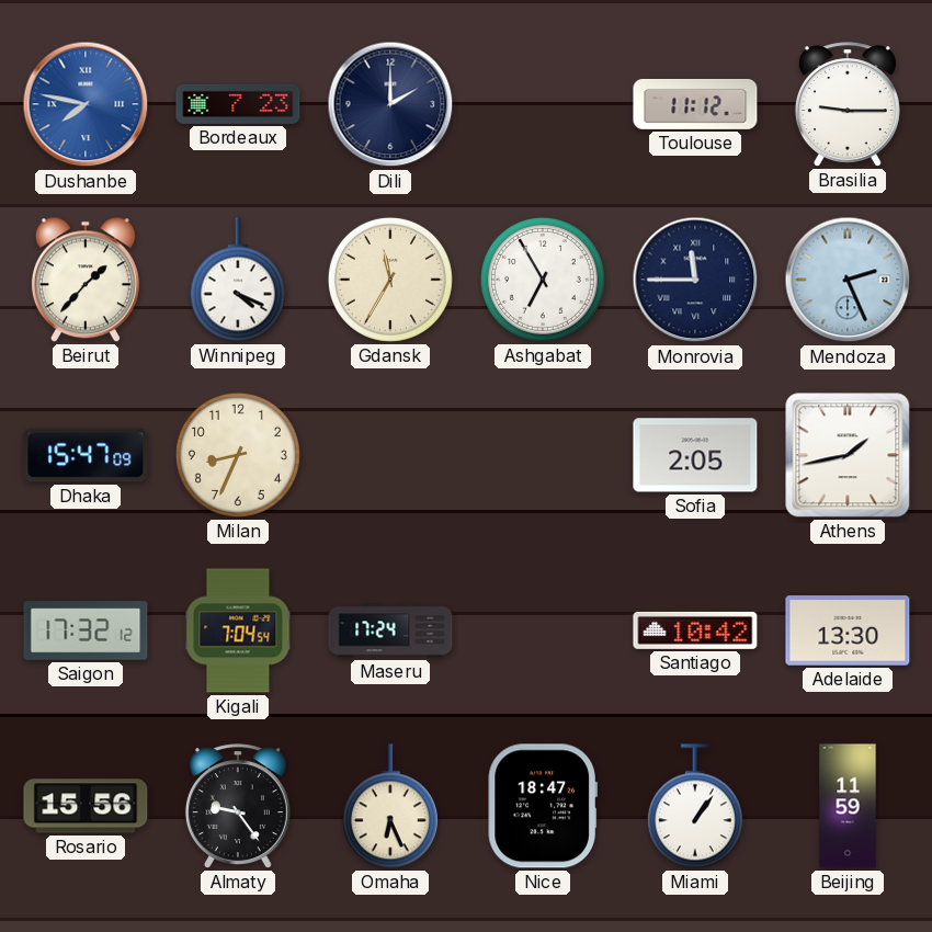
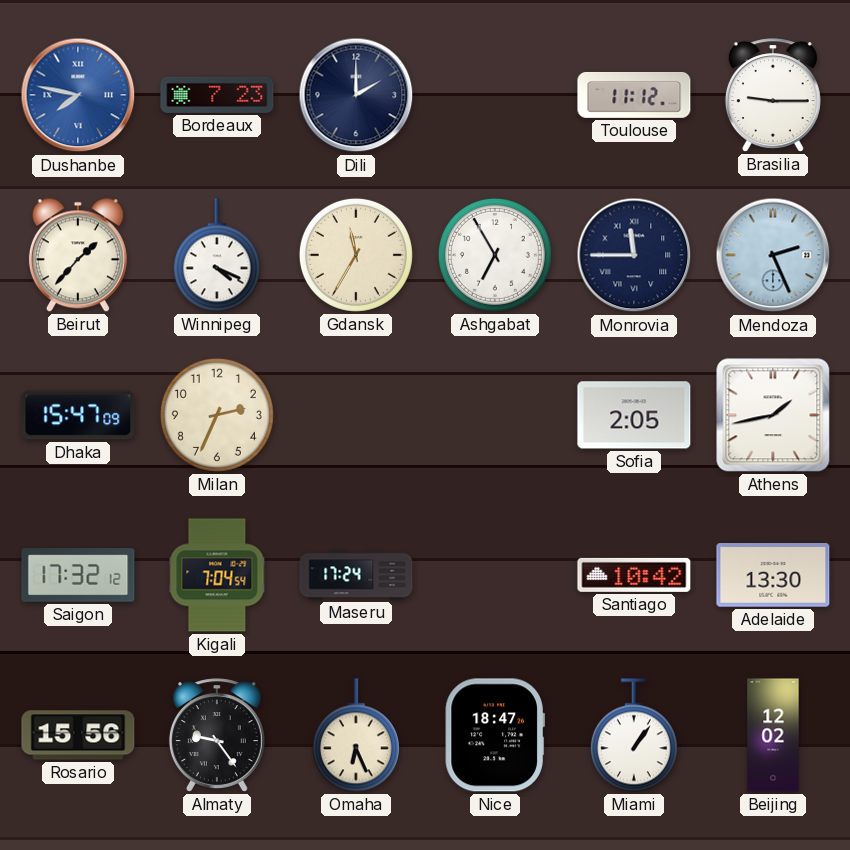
Milan: 8:34 -> 2:34 (217, 415)
Beijing: 11:59 -> 12:02 (773, 735)
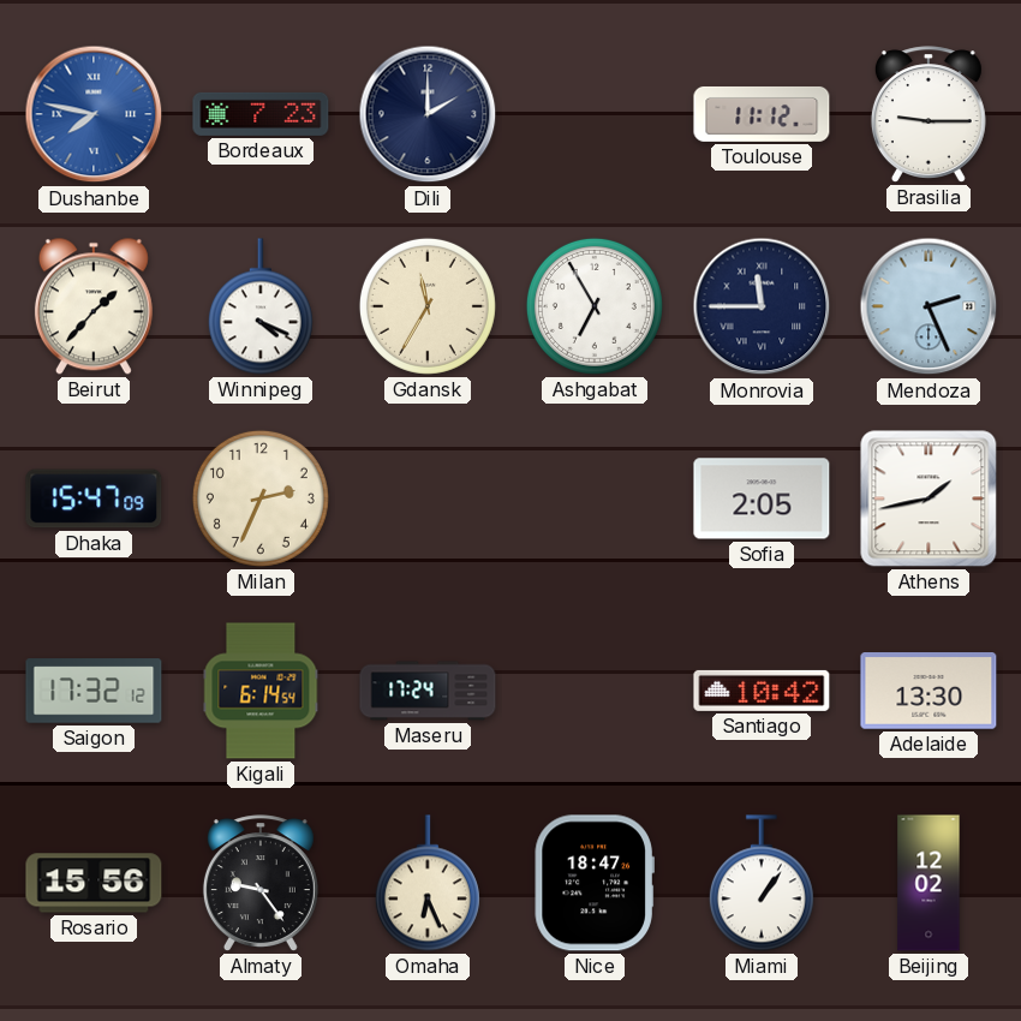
Kigali: 7:04 -> 6:14 (261, 691)
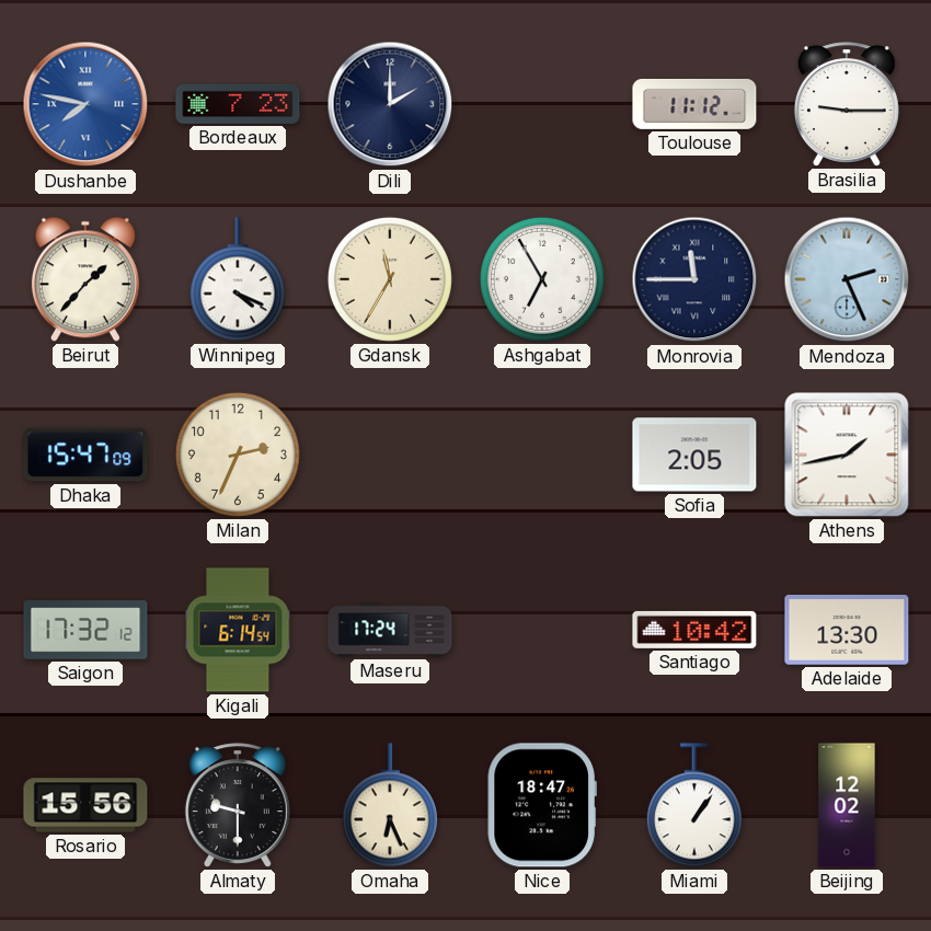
Almaty: 9:24 -> 9:30 (238, 805)
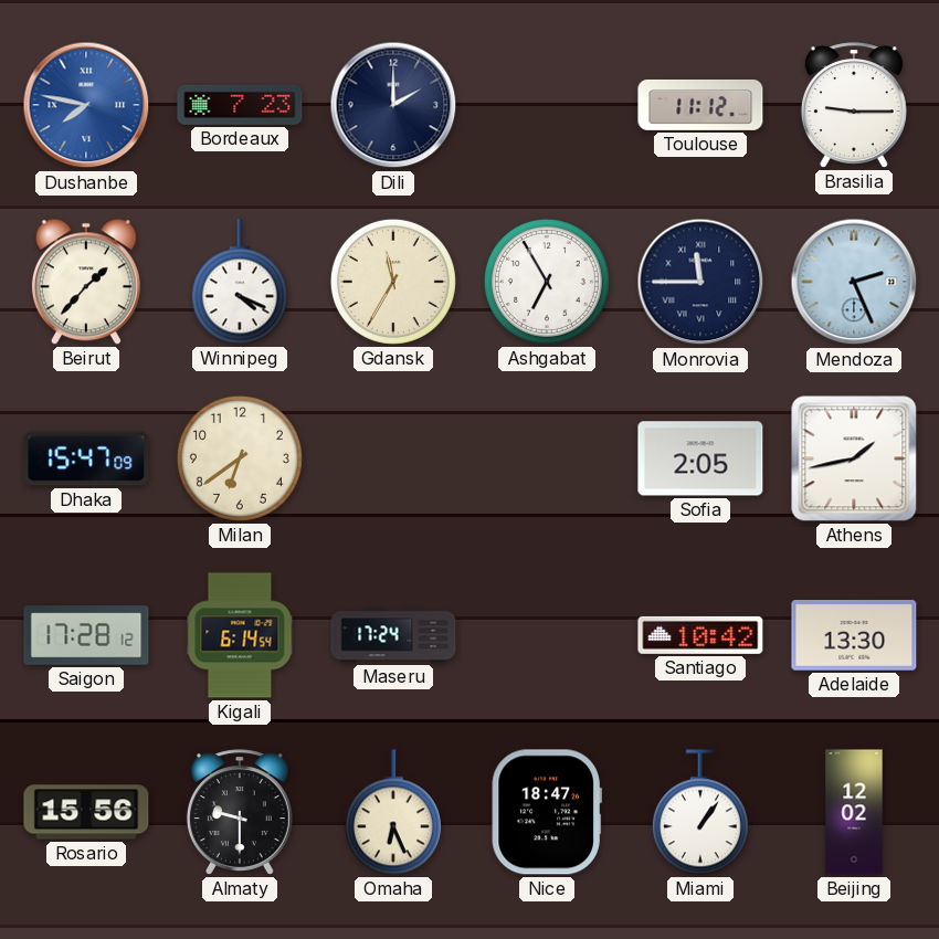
Milan: 2:34 -> 6:39 (240, 458)
Saigon: 17:32 -> 17:28 (86, 635)
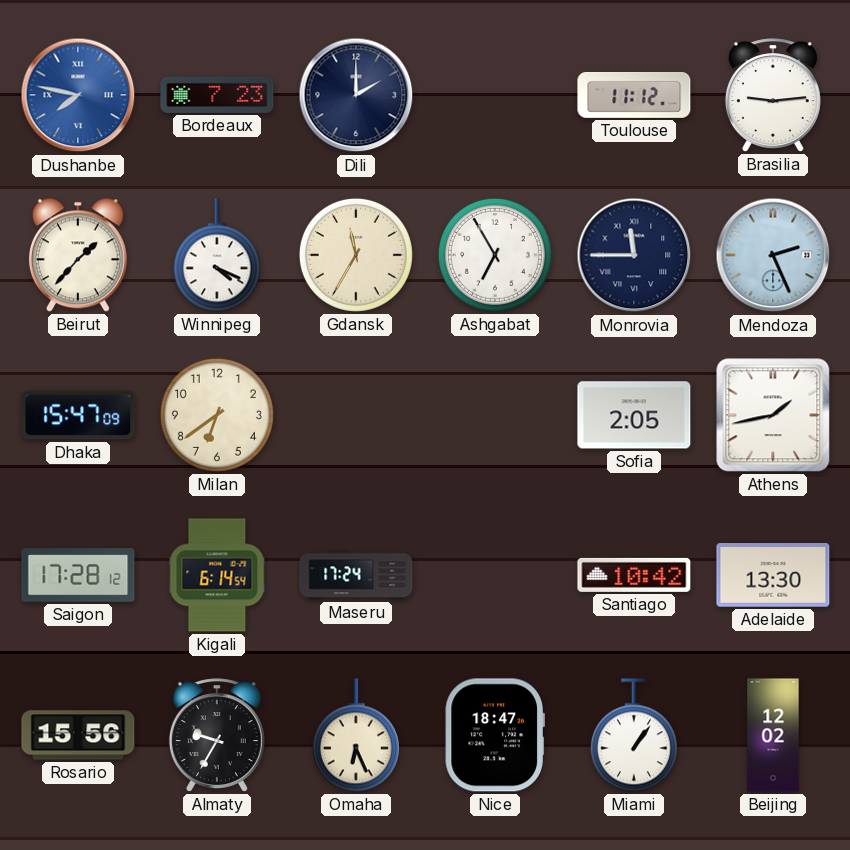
Brasilia: 9:15 -> 9:14 (773, 95)
Almaty: 9:30 -> 9:35 (217, 735)
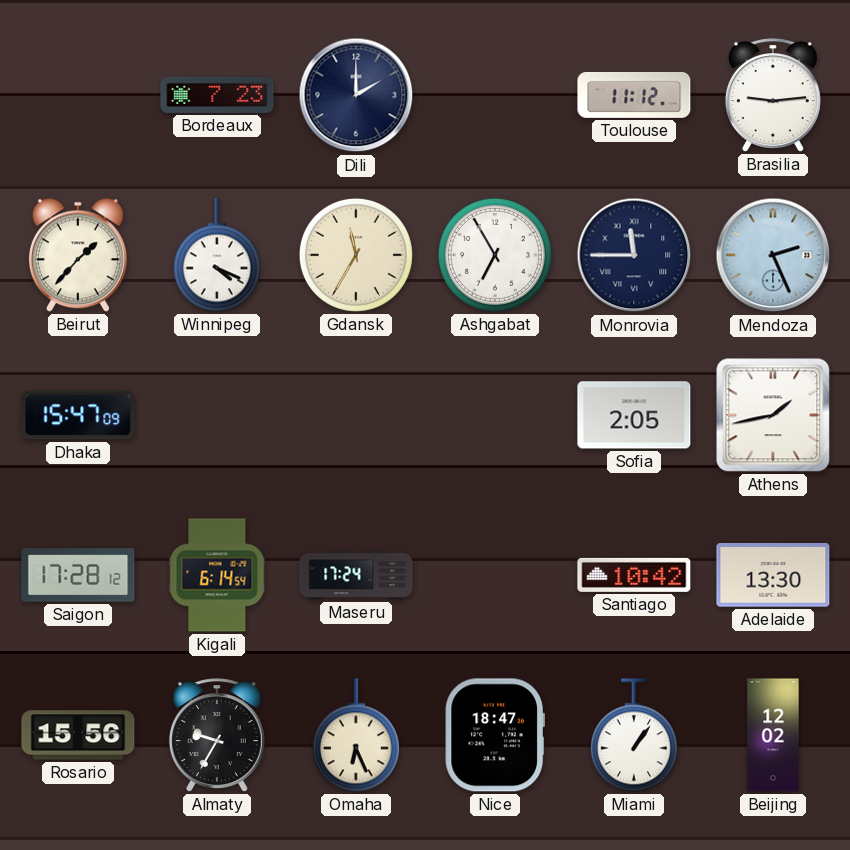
Dushanbe: 7:47 -> none (78, 95)
Milan: 6:39 -> none (217, 415)
